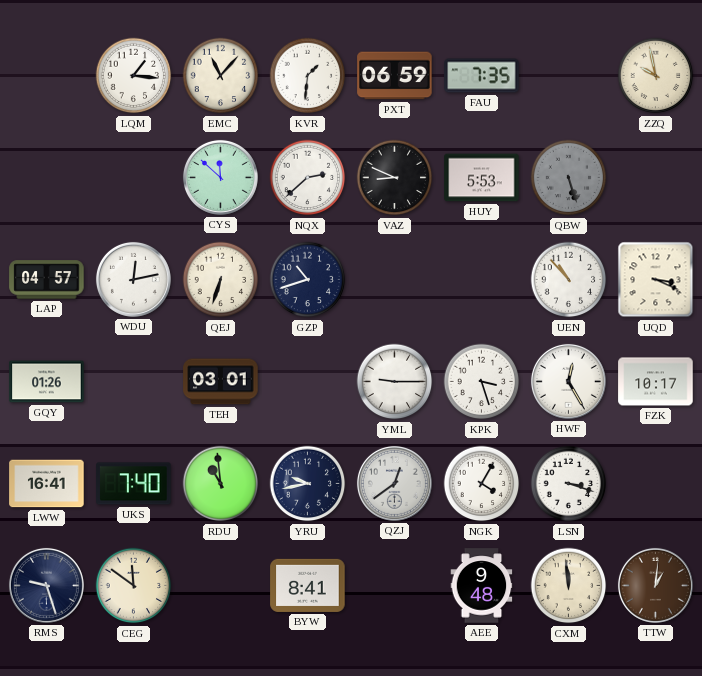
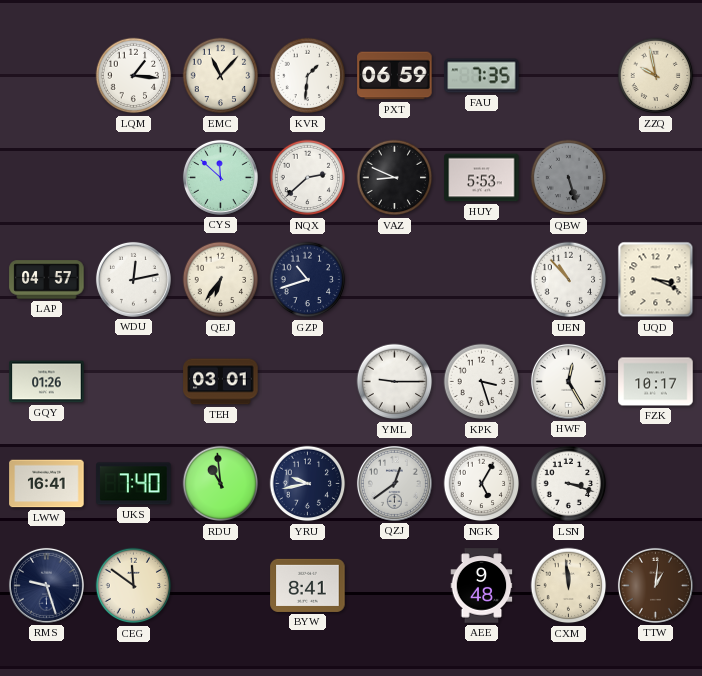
QEJ: 6:33 -> 6:36 (221, 280)
NGK: 4:05 -> 5:05 (482, 484)
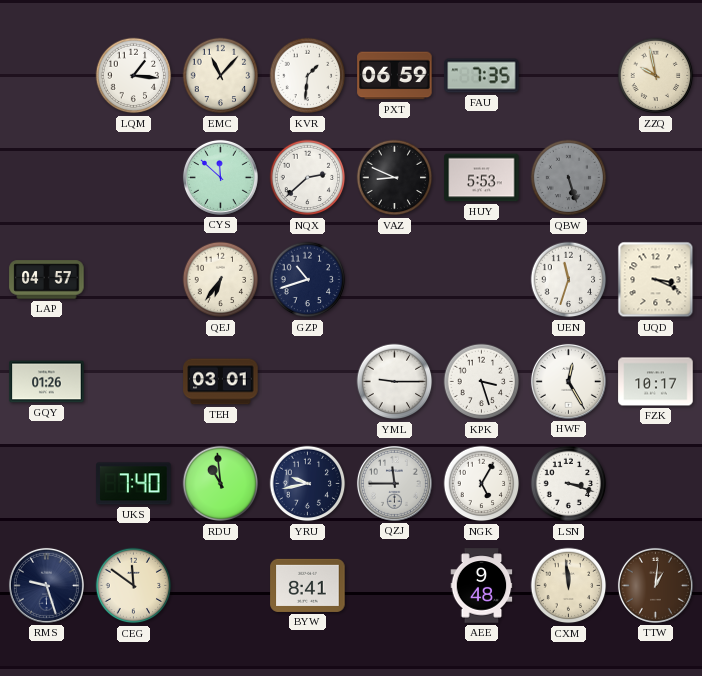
WDU: 12:13 -> none (133, 279)
UEN: 10:53 -> 11:33 (569, 280)
LWW: 16:41 -> none (47, 484)
QZJ: 12:39 -> 11:45 (394, 483)
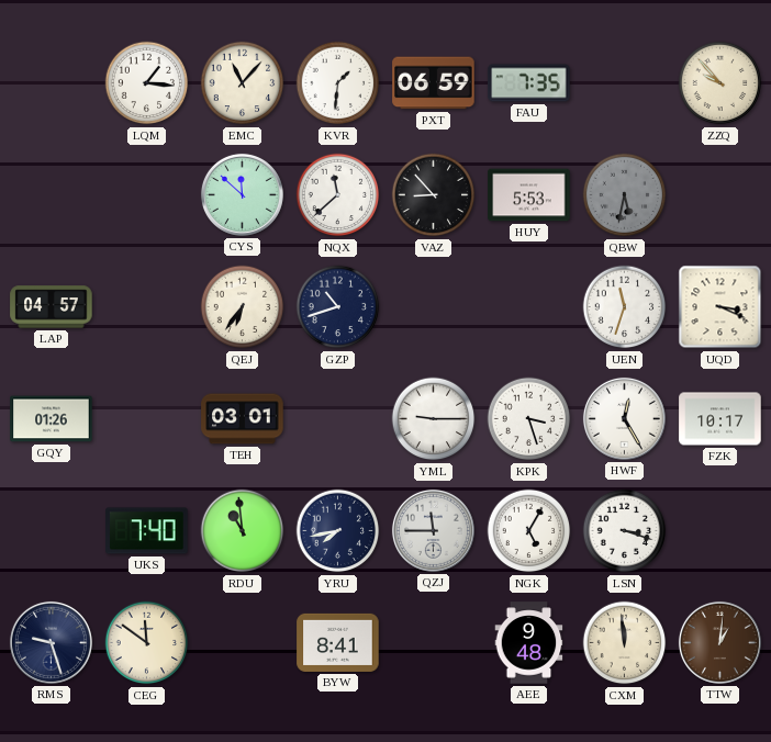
ZZQ: 9:58 -> 9:53 (720, 83)
NQX: 2:38 -> 11:38 (338, 195)
VAZ: 8:49 -> 8:53 (434, 195)
QBW: 5:27 -> 5:32 (625, 195)
YRU: 9:43 -> 7:43 (338, 531)
